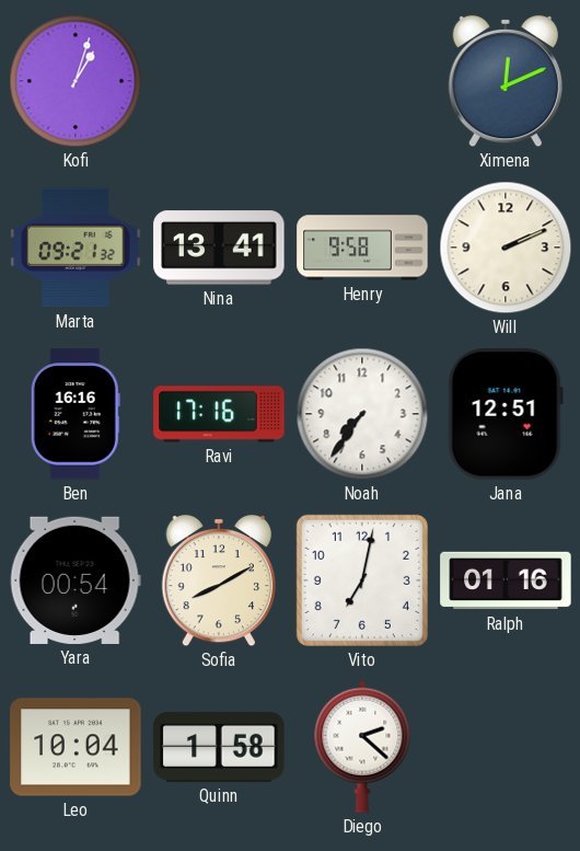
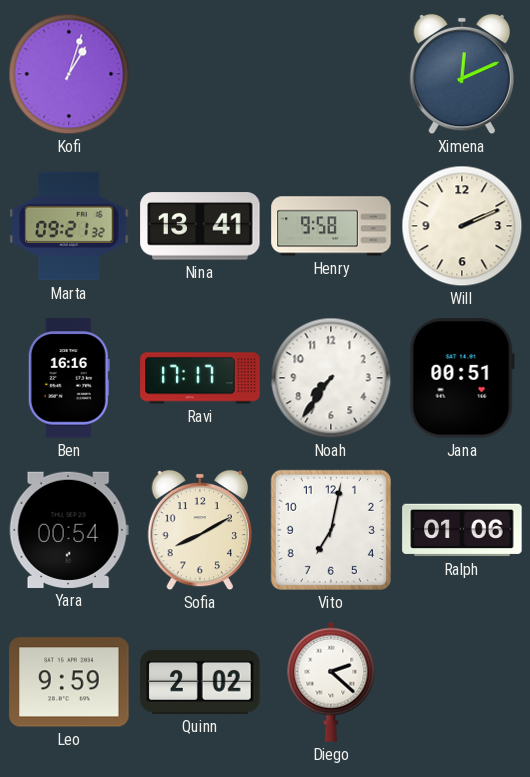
Ravi: 17:16 -> 17:17 (200, 378)
Jana: 12:51 -> 00:51 (462, 378)
Ralph: 01:16 -> 01:06 (462, 530)
Leo: 10:04 -> 9:59 (69, 682)
Quinn: 1:58 -> 2:02 (200, 682)
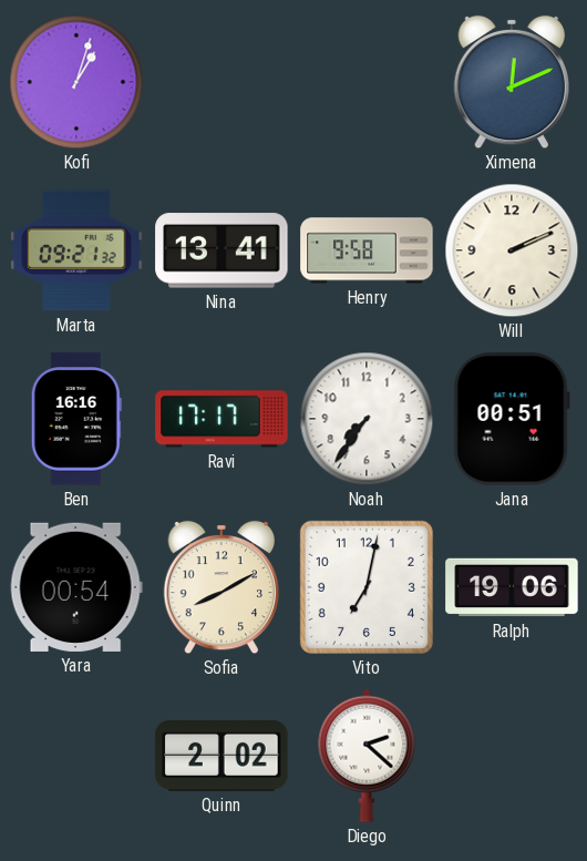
Ralph: 01:06 -> 19:06 (512, 587)
Leo: 9:59 -> none (69, 682)
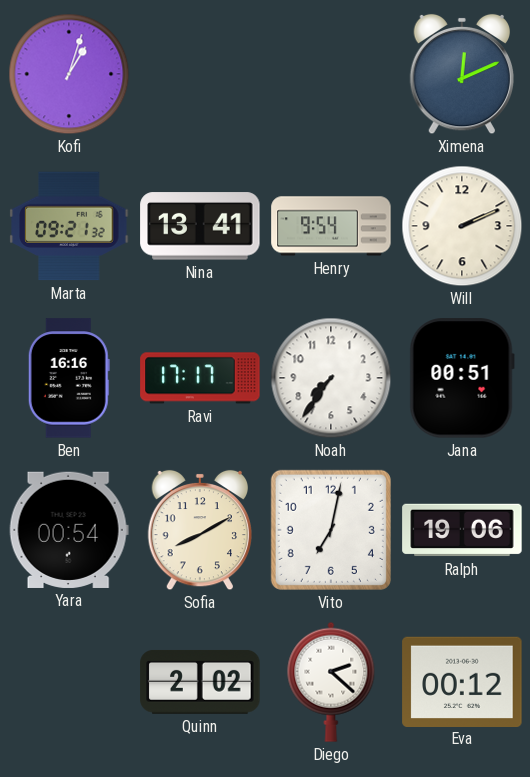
Henry: 9:58 -> 9:54 (331, 226)
Eva: none -> 00:12 (462, 681)
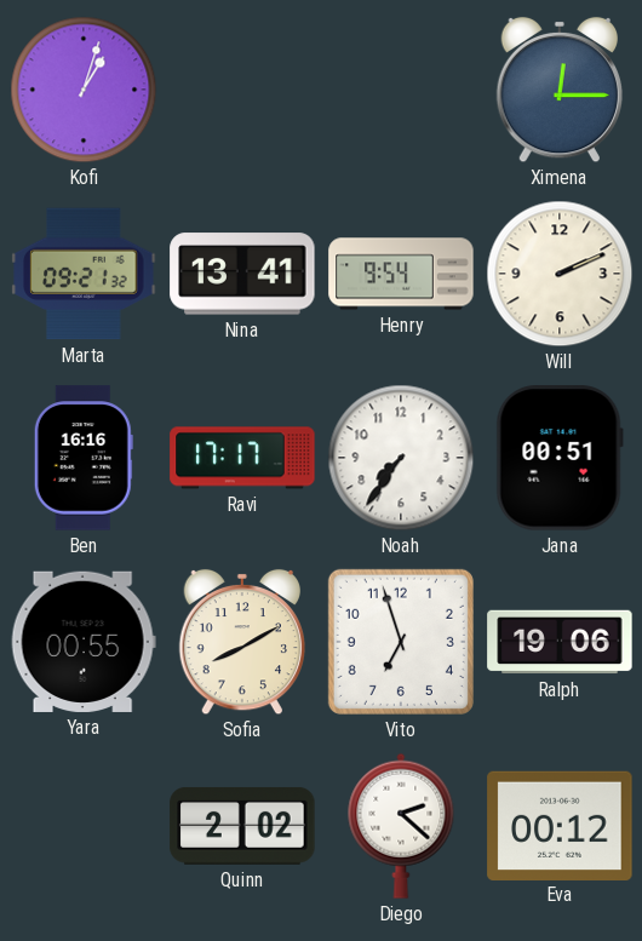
Ximena: 12:11 -> 12:15 (560, 90)
Yara: 00:54 -> 00:55 (84, 642)
Vito: 7:02 -> 6:57 (401, 642)
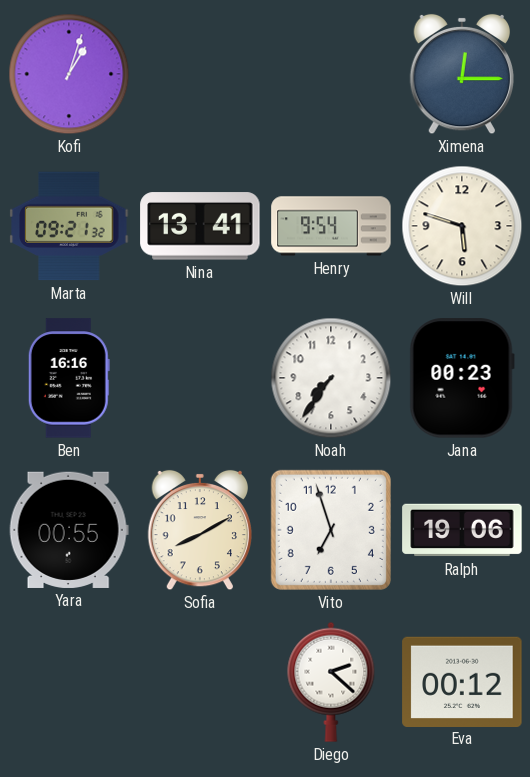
Will: 2:11 -> 5:48 (462, 226)
Ravi: 17:17 -> none (242, 458)
Jana: 00:51 -> 00:23 (462, 378)
Quinn: 2:02 -> none (242, 826)
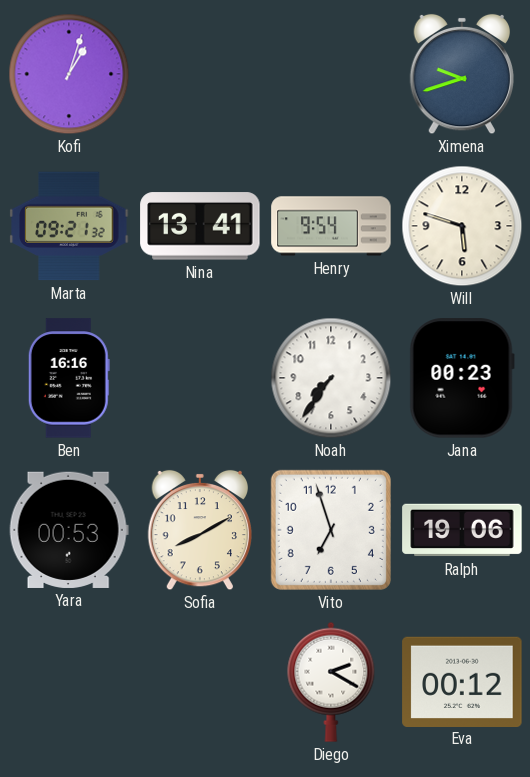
Ximena: 12:15 -> 9:42 (462, 74)
Yara: 00:55 -> 00:53 (69, 530)
Diego: 2:22 -> 2:20 (331, 682)
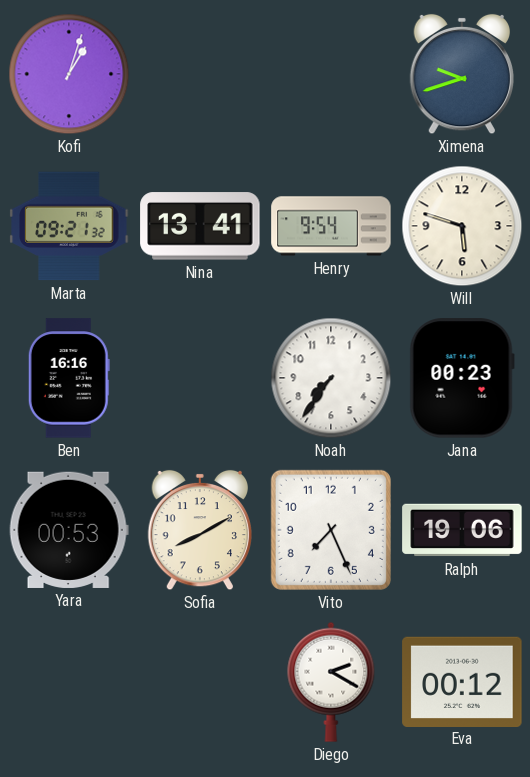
Vito: 6:57 -> 7:26 (331, 530)
